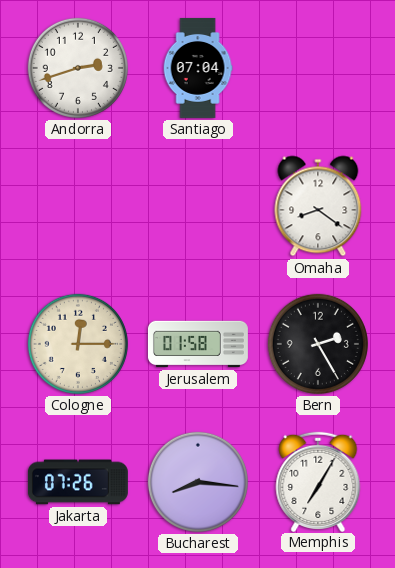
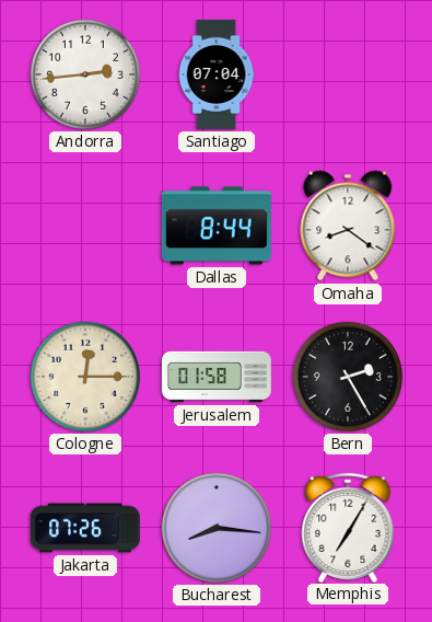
Andorra: 2:42 -> 2:44 (85, 74)
Dallas: none -> 8:44 (217, 226)
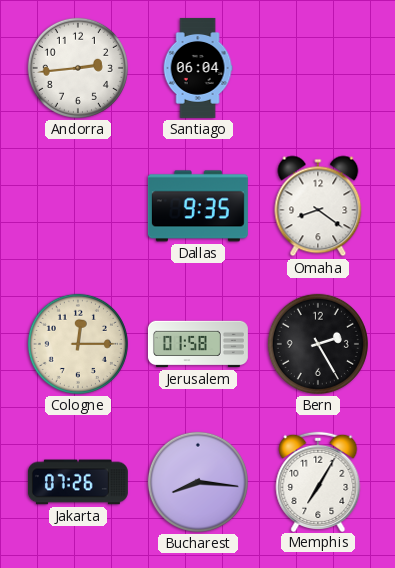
Santiago: 07:04 -> 06:04 (198, 68)
Dallas: 8:44 -> 9:35 (198, 206)
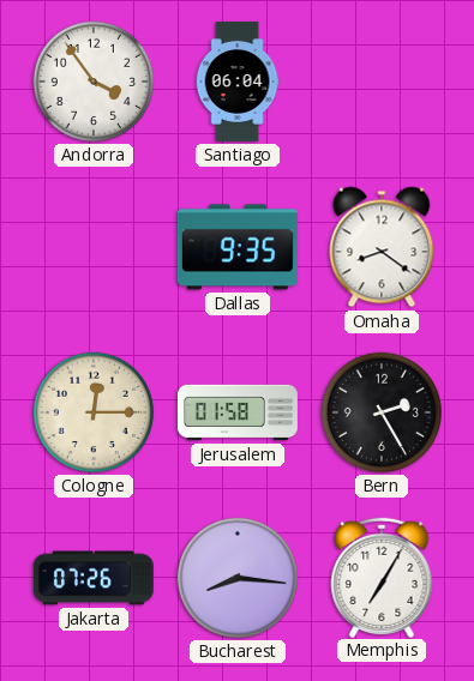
Andorra: 2:44 -> 3:54 (94, 82)
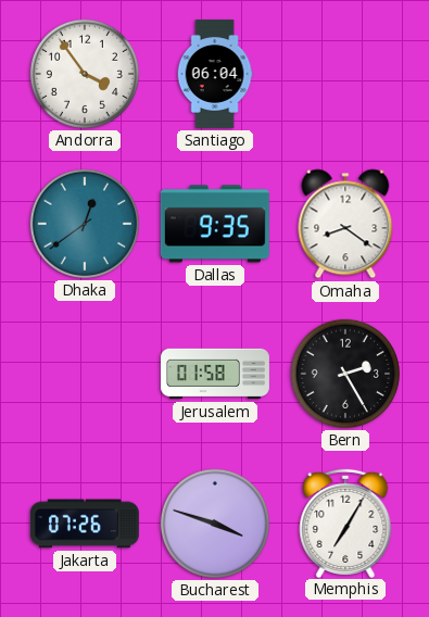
Dhaka: none -> 12:39 (85, 224)
Cologne: 12:15 -> none (94, 412)
Bucharest: 8:16 -> 3:48 (215, 524)
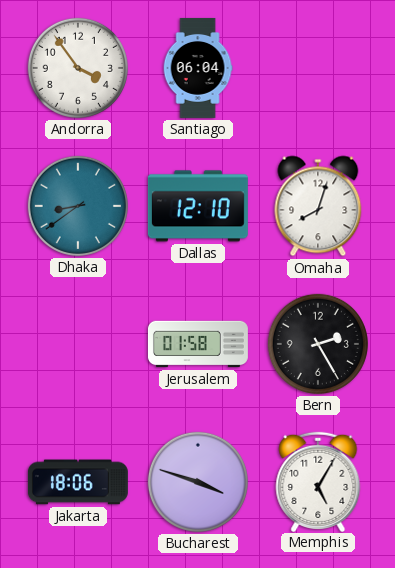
Dhaka: 12:39 -> 8:39 (78, 206)
Dallas: 9:35 -> 12:10 (198, 206)
Omaha: 8:21 -> 8:03 (318, 206)
Jakarta: 07:26 -> 18:06 (78, 482)
Memphis: 7:05 -> 5:05 (318, 481)
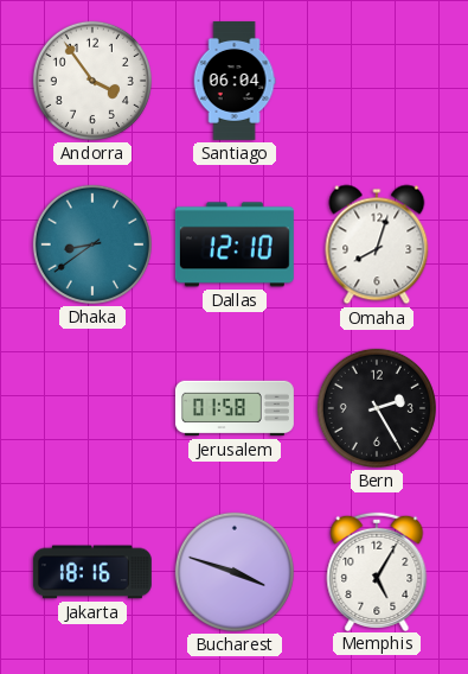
Jakarta: 18:06 -> 18:16 (92, 572)
